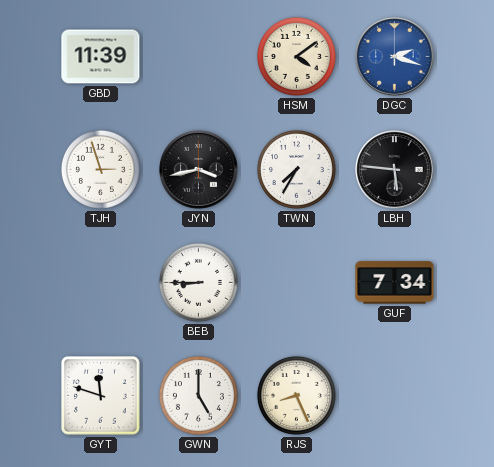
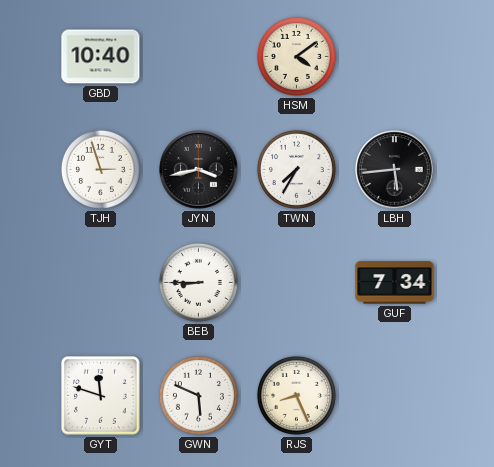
GBD: 11:39 -> 10:40 (101, 57)
DGC: 2:18 -> none (395, 57)
LBH: 5:46 -> 5:44 (395, 170)
GWN: 5:00 -> 5:49 (198, 395)
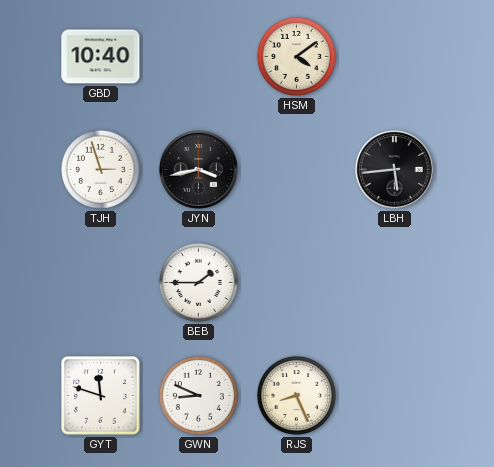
TWN: 7:35 -> none (296, 169)
BEB: 8:45 -> 1:45 (198, 282)
GUF: 7:34 -> none (395, 283)
GWN: 5:49 -> 8:49 (198, 395)
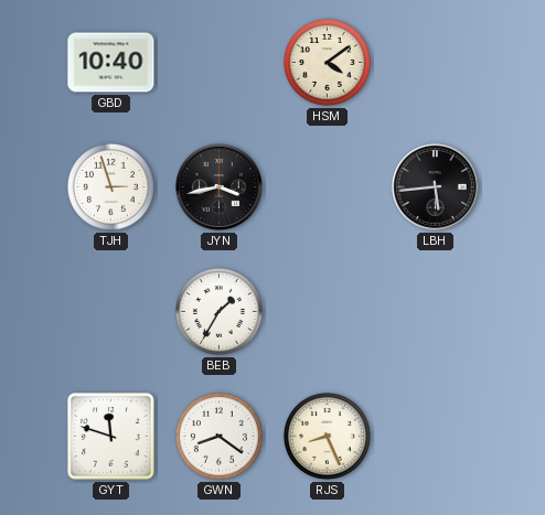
BEB: 1:45 -> 1:35 (218, 311)
GWN: 8:49 -> 8:21 (218, 436)
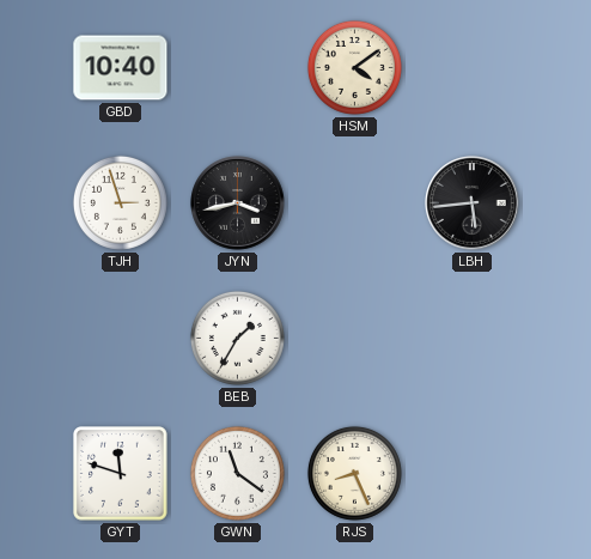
GWN: 8:21 -> 11:21 (237, 473)
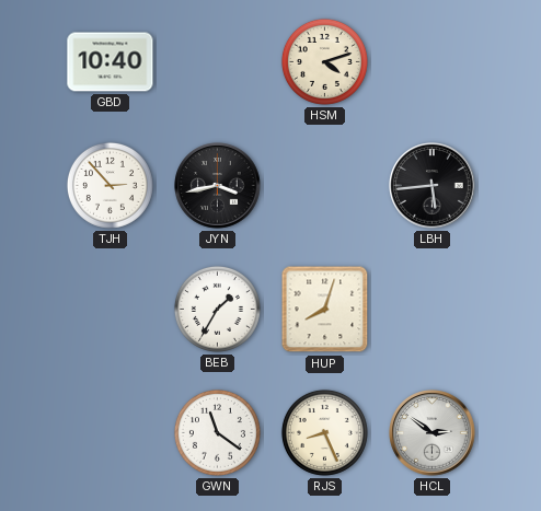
HSM: 4:09 -> 4:12 (324, 61)
TJH: 2:57 -> 2:53 (110, 185)
HUP: none -> 8:03 (325, 310)
GYT: 11:48 -> none (121, 474)
HCL: none -> 2:51 (433, 433)
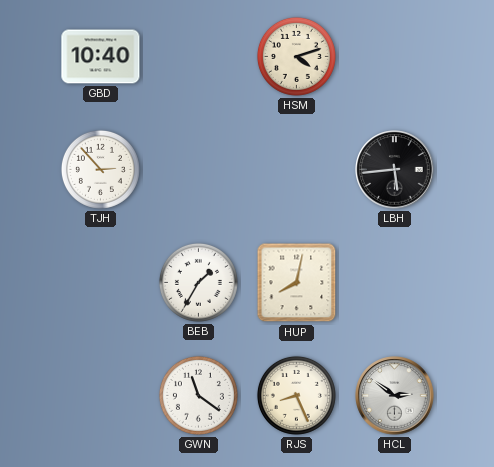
JYN: 3:43 -> none (218, 186)
HUP: 8:03 -> 8:02 (297, 283)
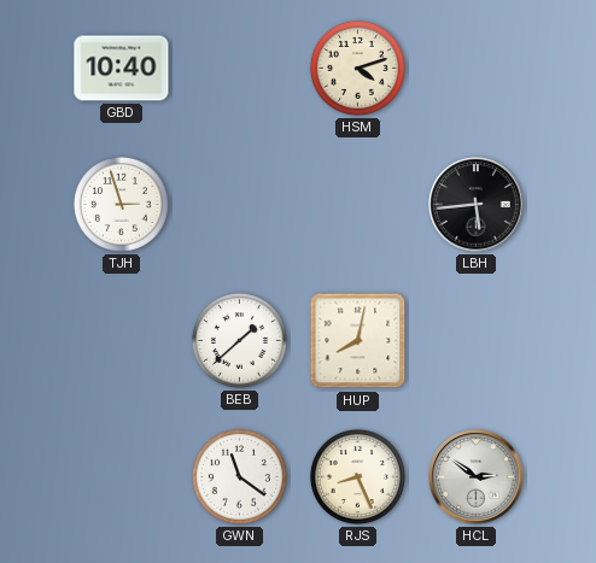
TJH: 2:53 -> 2:57 (121, 204)
BEB: 1:35 -> 1:38 (239, 340)
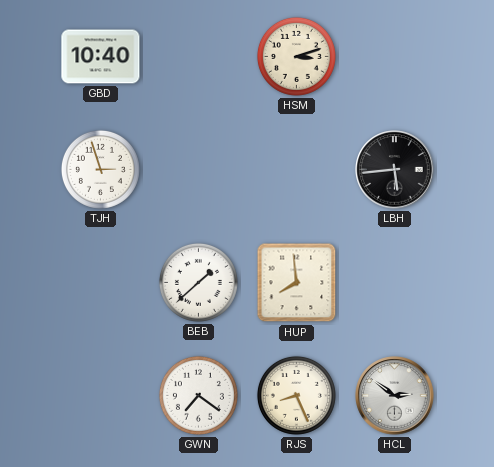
HSM: 4:12 -> 3:12 (296, 56)
HUP: 8:02 -> 7:59 (297, 283)
GWN: 11:21 -> 7:21 (198, 395)
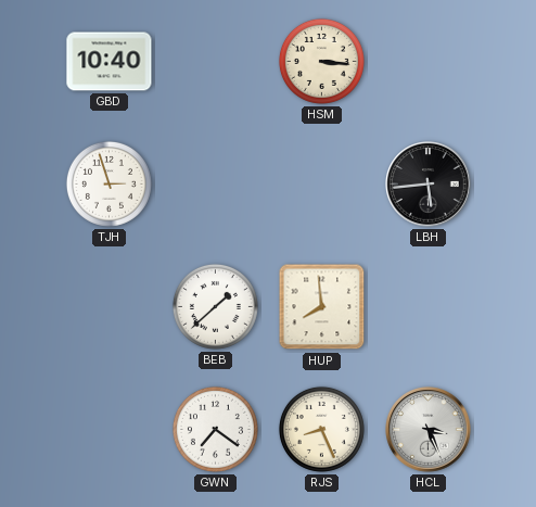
HSM: 3:12 -> 3:16 (321, 61)
HCL: 2:51 -> 3:26 (429, 430)
